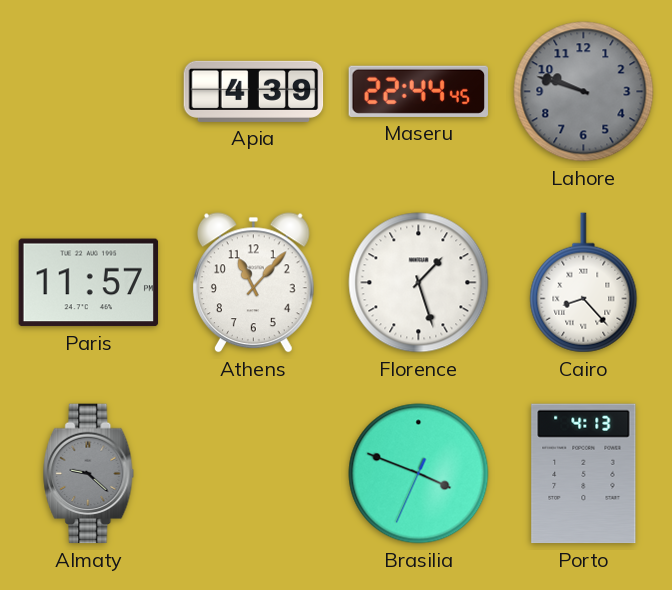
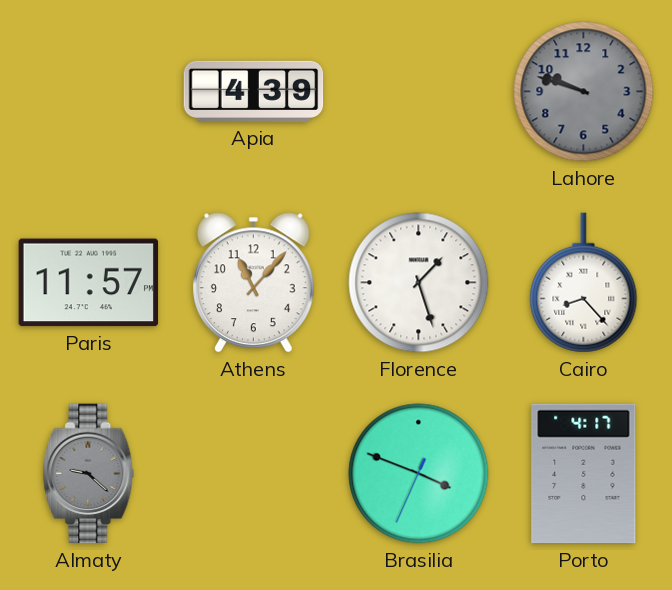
Maseru: 22:44 -> none (419, 91)
Porto: 4:13 -> 4:17 (584, 474)
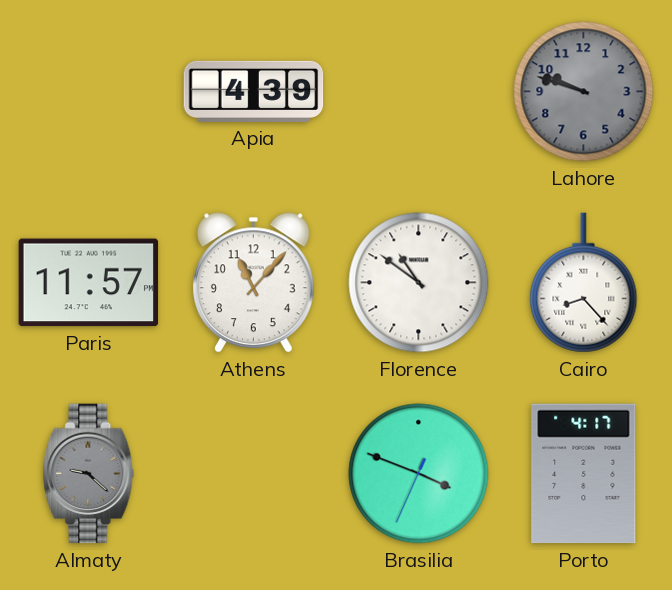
Florence: 1:27 -> 10:51 (419, 283)
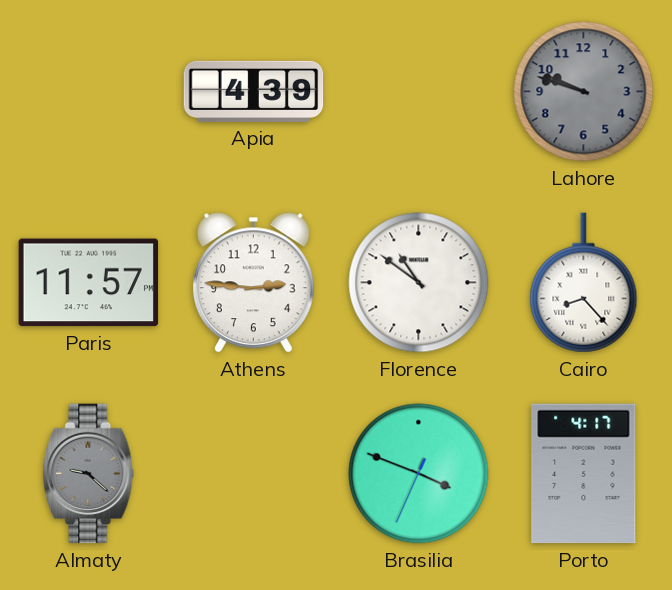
Athens: 11:07 -> 2:46 (253, 283)
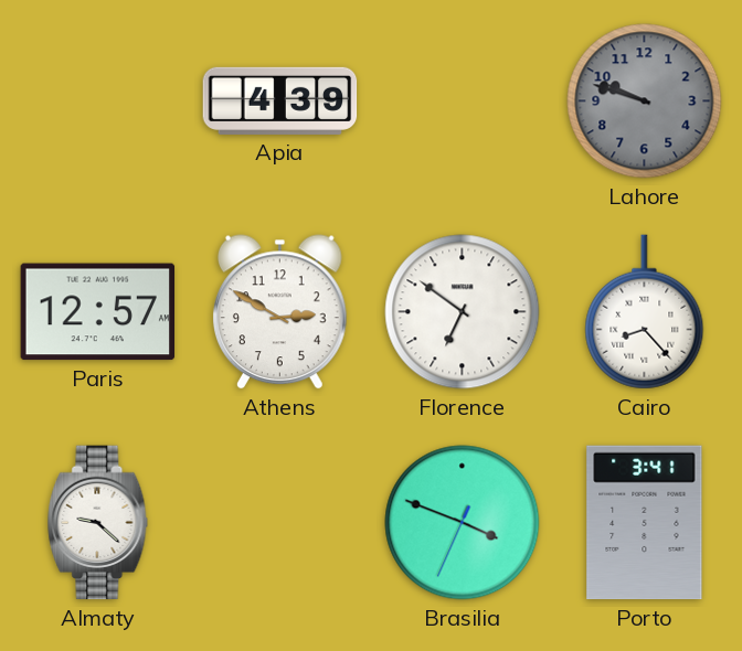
Paris: 11:57 -> 12:57 (98, 312)
Athens: 2:46 -> 2:50 (279, 312)
Florence: 10:51 -> 6:51 (463, 312)
Almaty dial: grey -> white (98, 523)
Porto: 4:17 -> 3:41 (645, 523)
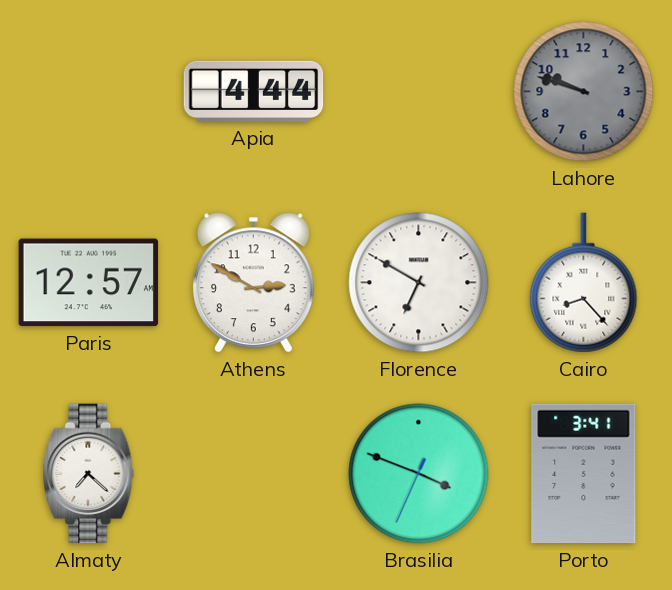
Apia: 4:39 -> 4:44 (254, 91)
Florence: 6:51 -> 6:50 (419, 283)
Almaty: 9:22 -> 7:22 (89, 474)
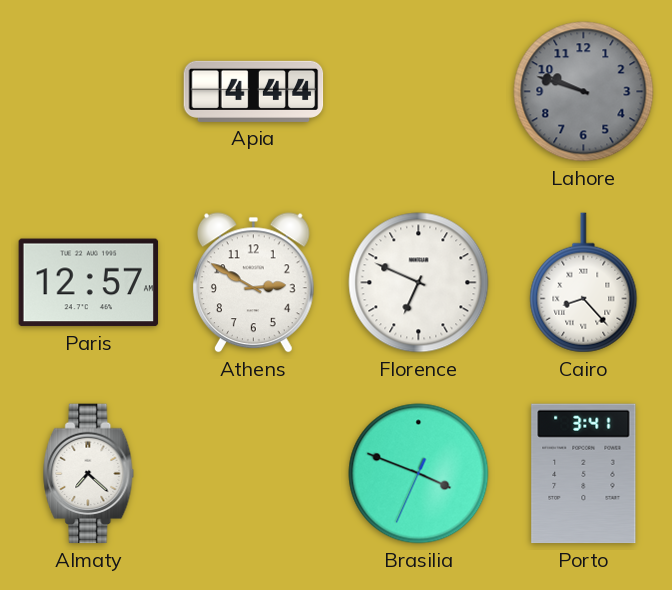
Florence: 6:50 -> 6:49 (419, 283)
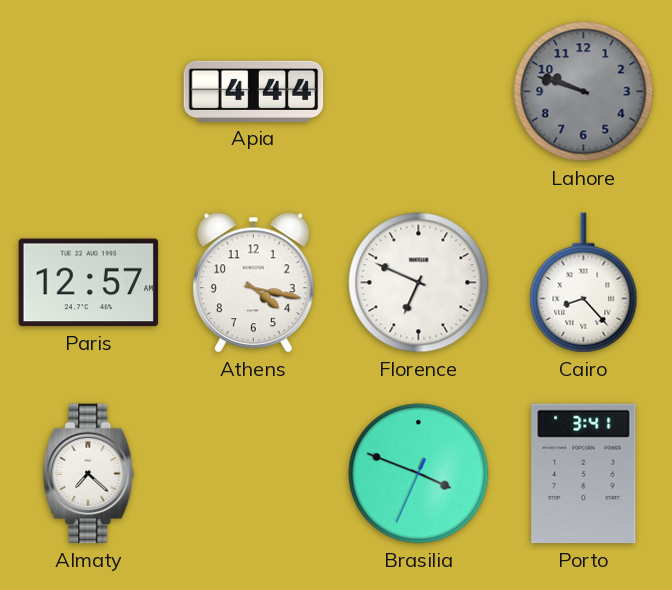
Athens: 2:50 -> 4:17 (253, 283)
